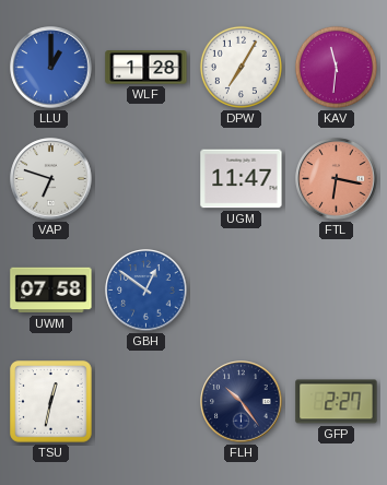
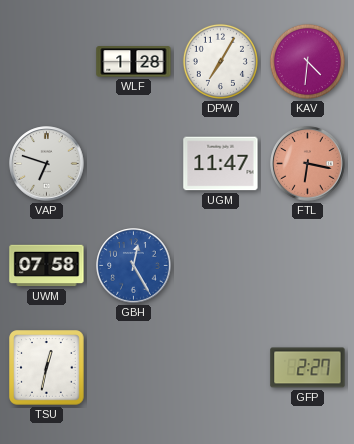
LLU: 1:00 -> none (51, 68)
KAV: 11:31 -> 4:31 (307, 61)
GBH: 12:51 -> 12:25 (134, 266)
FLH: 10:24 -> none (242, 402)
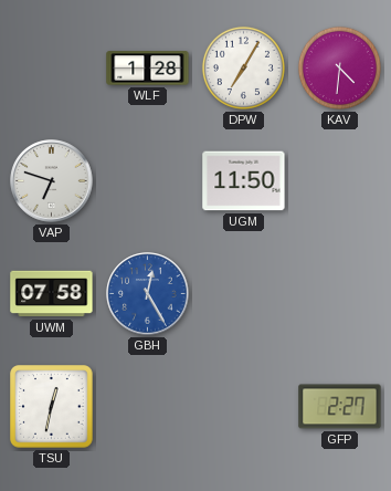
UGM: 11:47 -> 11:50 (244, 181)
FTL: 6:17 -> none (308, 164)
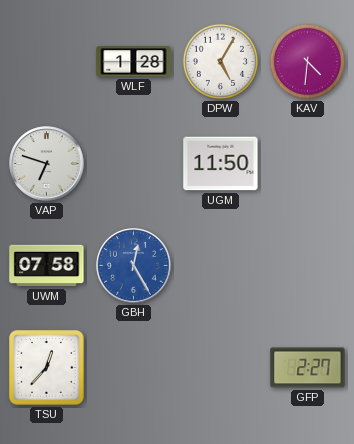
DPW: 7:05 -> 5:05 (220, 61)
TSU: 12:32 -> 12:37 (47, 368)
